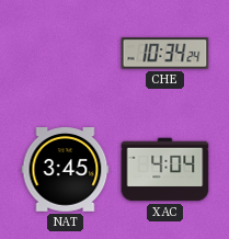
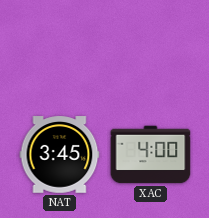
CHE: 10:34 -> none (165, 54)
XAC: 4:04 -> 4:00 (151, 155)
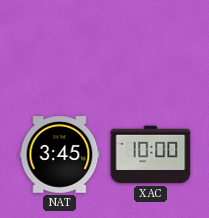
XAC: 4:00 -> 10:00 (151, 155)
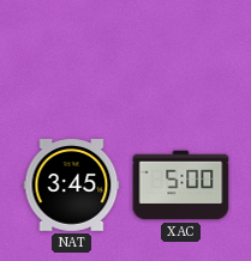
XAC: 10:00 -> 5:00 (181, 186)
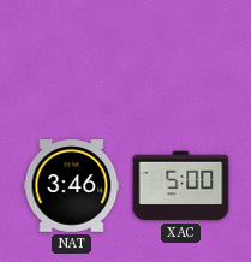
NAT: 3:45 -> 3:46 (72, 186)
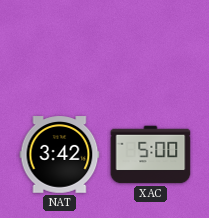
NAT: 3:46 -> 3:42 (60, 155)
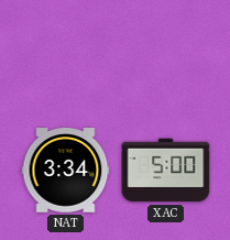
NAT: 3:42 -> 3:34 (66, 171)
